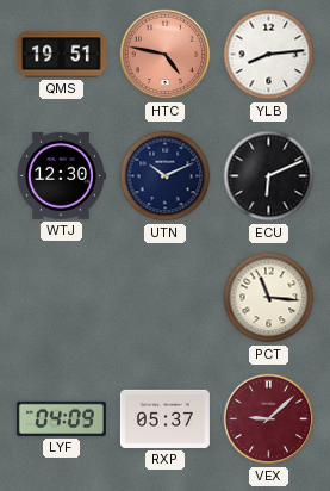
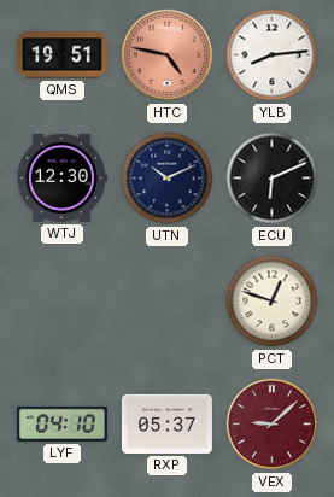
PCT: 11:16 -> 12:48 (273, 302)
LYF: 04:09 -> 04:10 (61, 423)
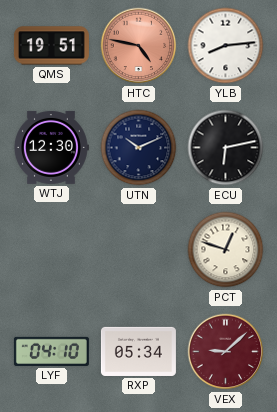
ECU: 6:11 -> 6:13 (226, 148)
RXP: 05:37 -> 05:34 (138, 351)
